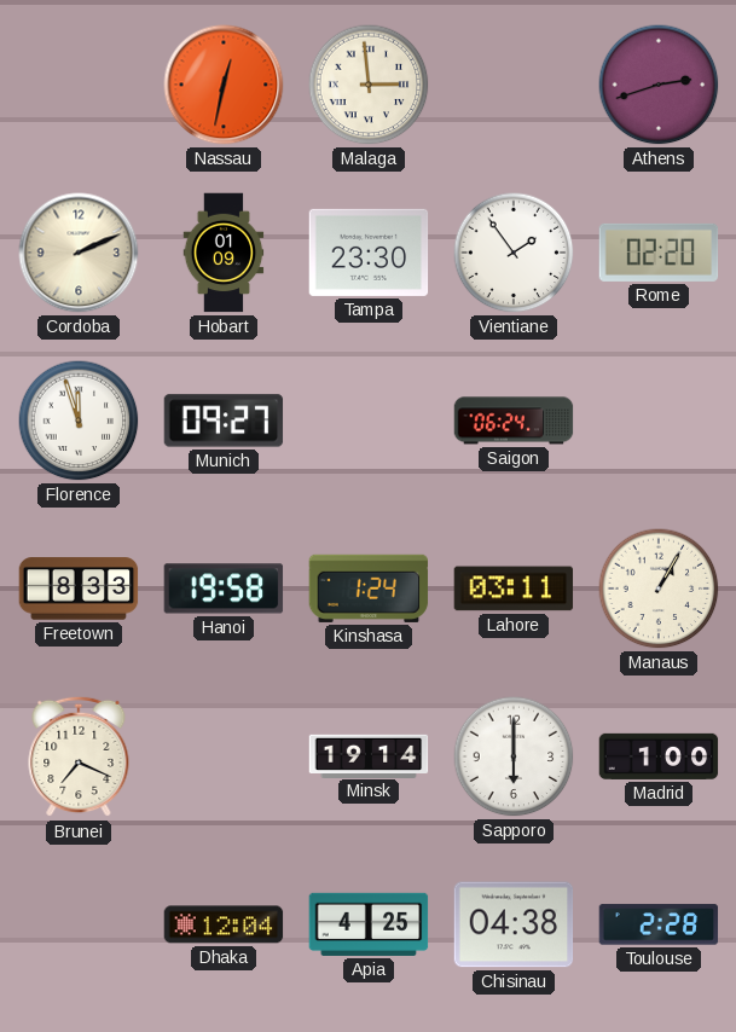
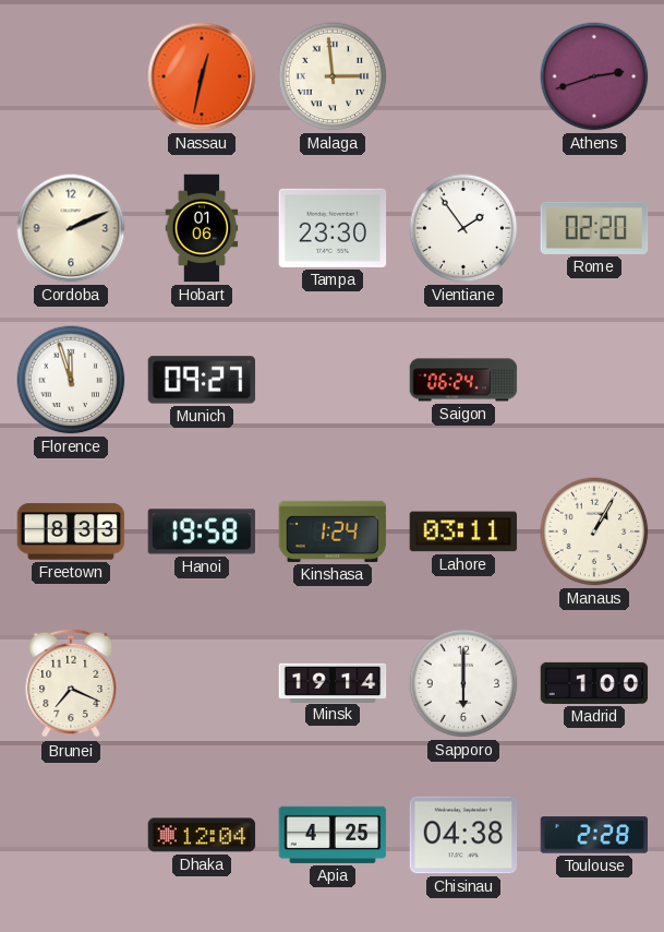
Hobart: 01:09 -> 01:06 (202, 228)
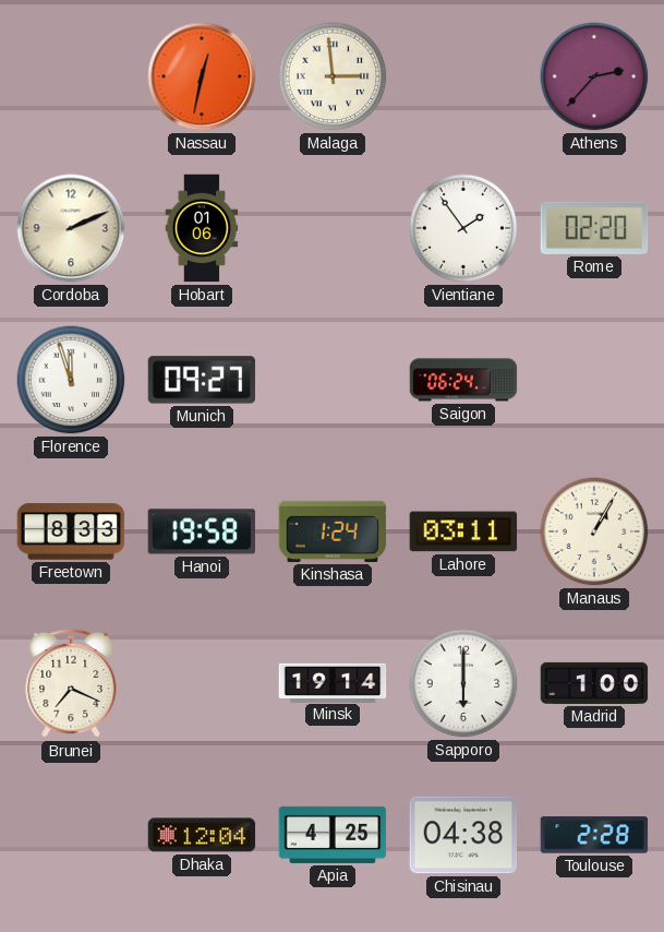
Athens: 2:42 -> 2:37 (594, 76)
Tampa: 23:30 -> none (333, 228)
